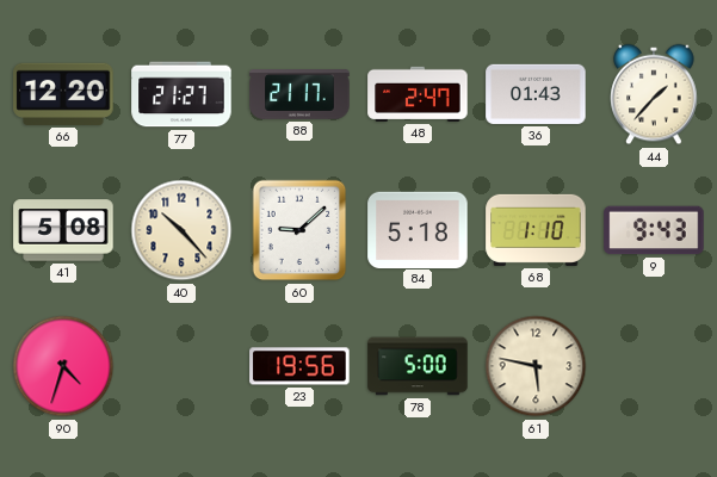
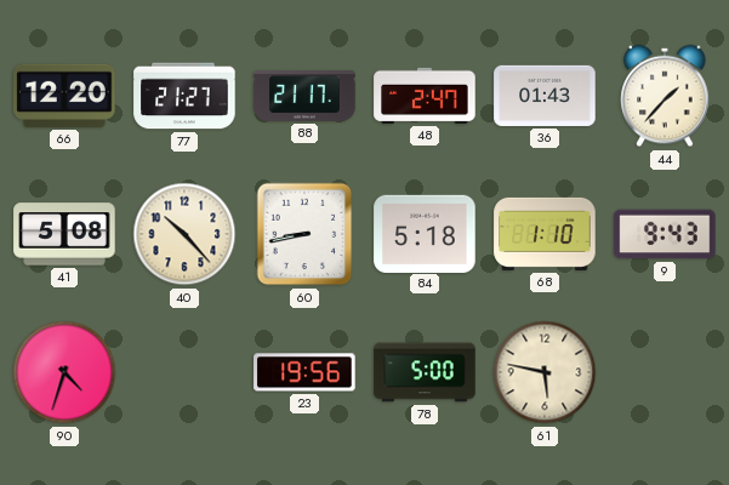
60: 9:08 -> 8:43 (304, 234)
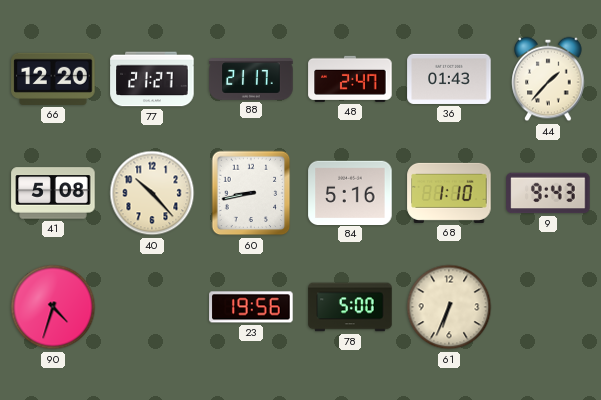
84: 5:18 -> 5:16 (350, 192)
61: 5:47 -> 6:34 (449, 307)
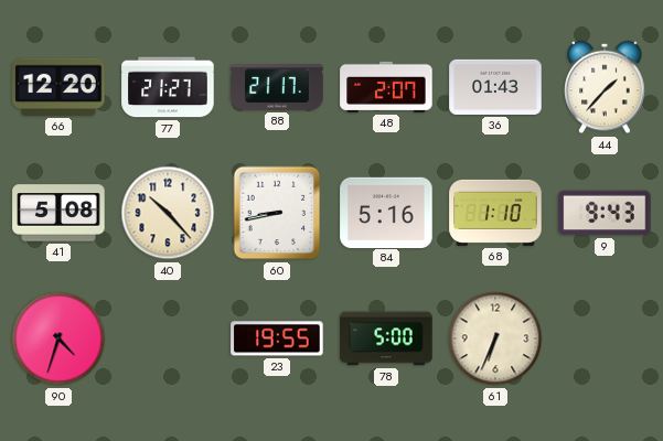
48: 2:47 -> 2:07 (386, 87)
23: 19:56 -> 19:55 (277, 338)
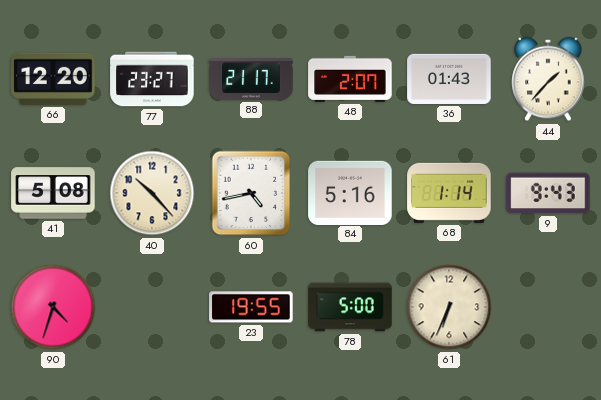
77: 21:27 -> 23:27 (152, 79)
60: 8:43 -> 4:43 (251, 193)
68: 1:10 -> 1:14 (449, 193)
